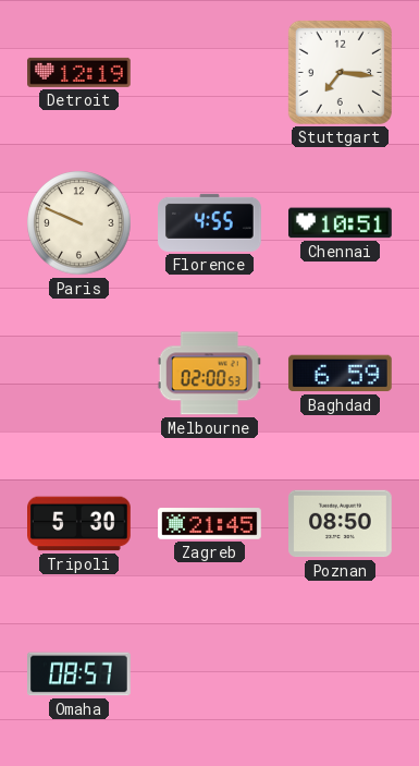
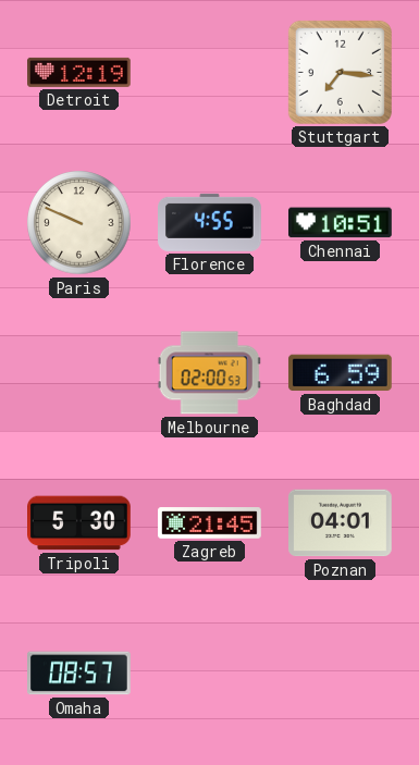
Poznan: 08:50 -> 04:01 (341, 523)
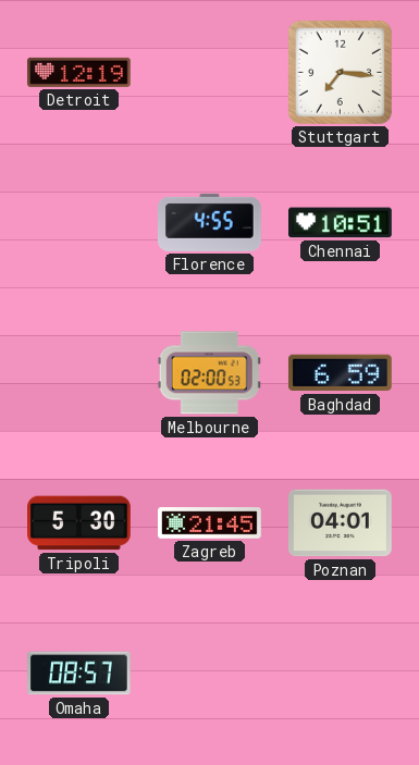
Paris: 9:49 -> none (79, 223)
